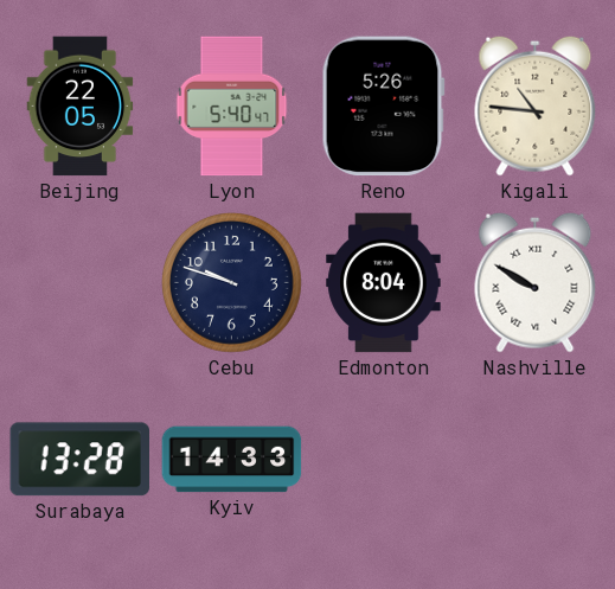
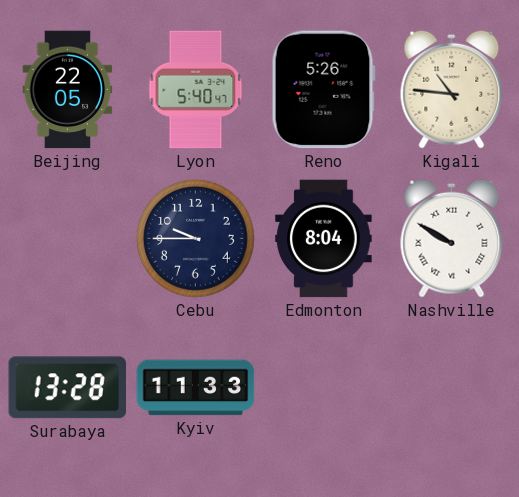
Cebu: 9:48 -> 9:45 (196, 239)
Kyiv: 14:33 -> 11:33 (196, 388)
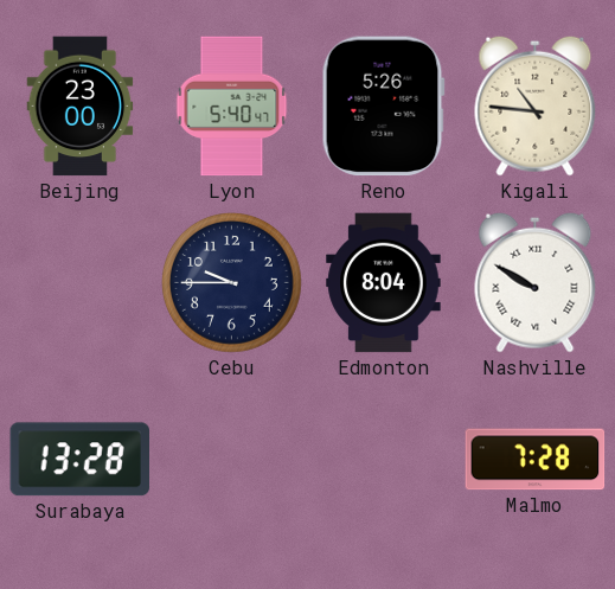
Beijing: 22:05 -> 23:00 (81, 107)
Kyiv: 11:33 -> none (196, 388)
Malmo: none -> 7:28 (536, 460)
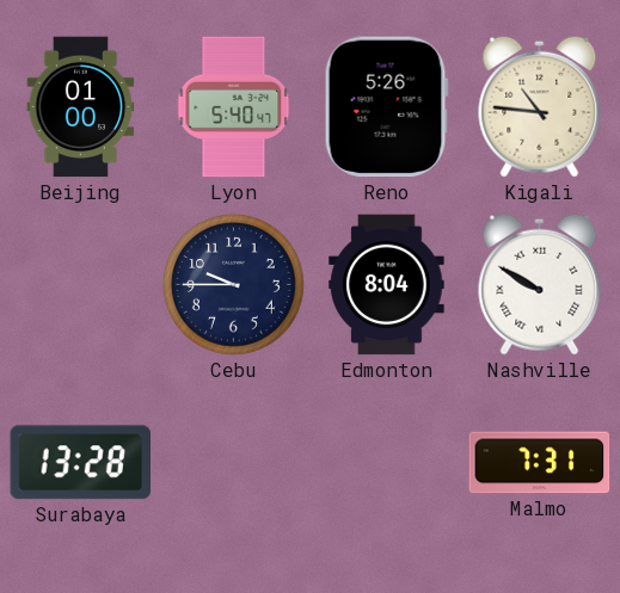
Beijing: 23:00 -> 01:00 (81, 107)
Malmo: 7:28 -> 7:31 (540, 463)
